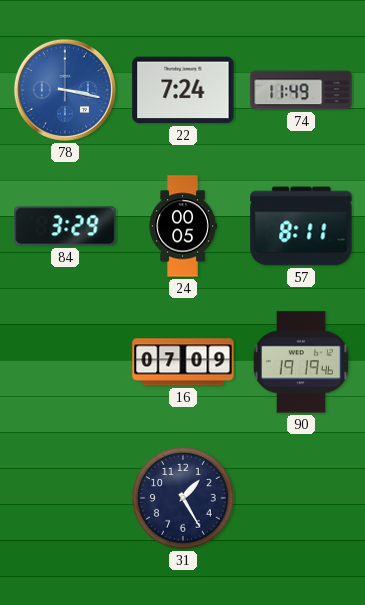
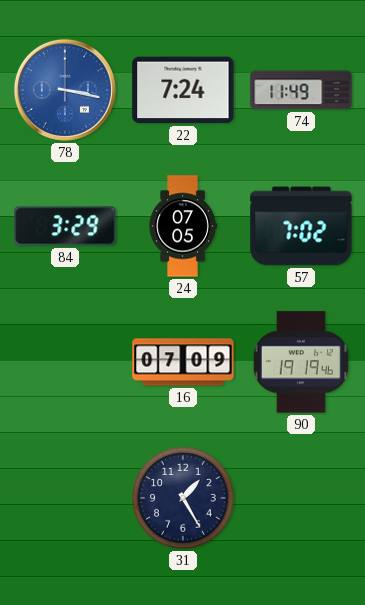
24: 00:05 -> 07:05 (183, 226)
57: 8:11 -> 7:02 (301, 226)
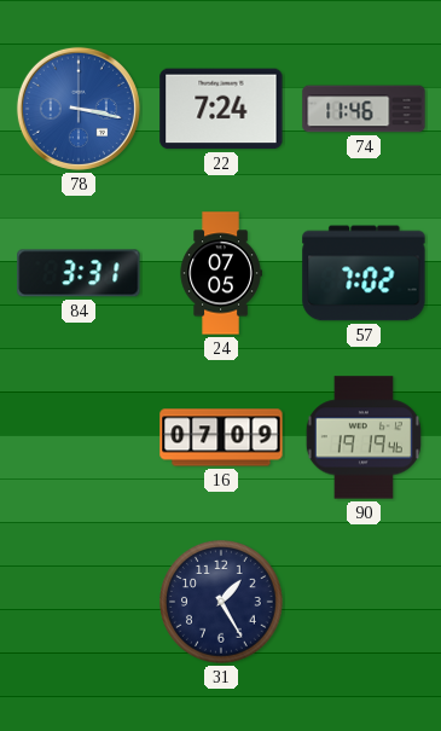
74: 11:49 -> 11:46 (364, 109)
84: 3:29 -> 3:31 (79, 273)
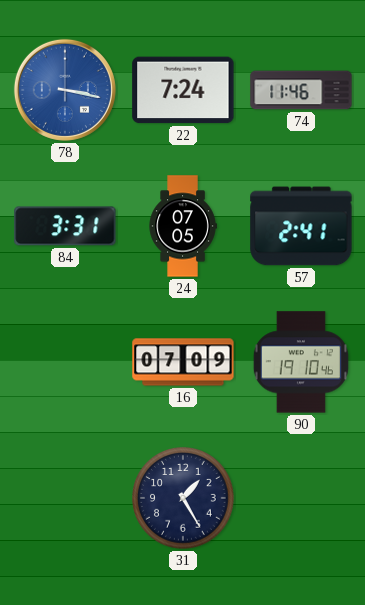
57: 7:02 -> 2:41 (301, 226)
90: 19:19 -> 19:10 (301, 362)
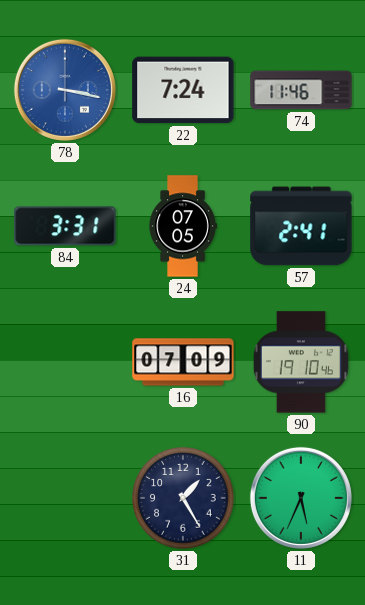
11: none -> 5:34 (301, 498)
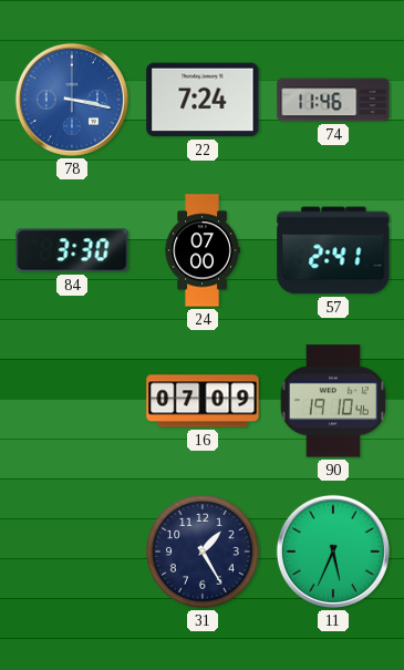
84: 3:31 -> 3:30 (72, 250)
24: 07:05 -> 07:00 (203, 250)
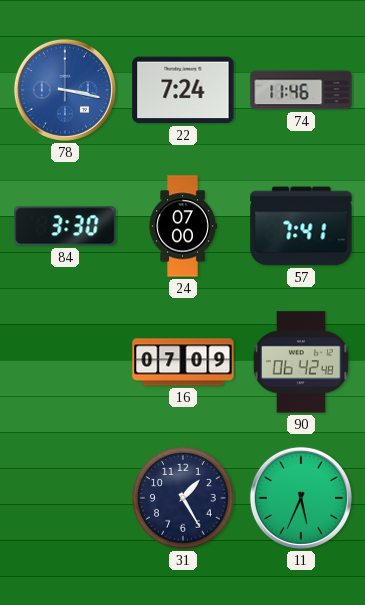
57: 2:41 -> 7:41 (301, 226)
90: 19:10 -> 06:42 (301, 362)
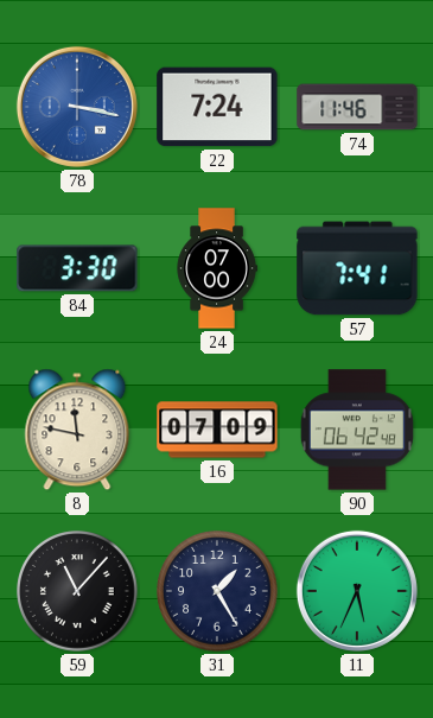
8: none -> 11:47 (77, 430)
59: none -> 11:07 (77, 591)
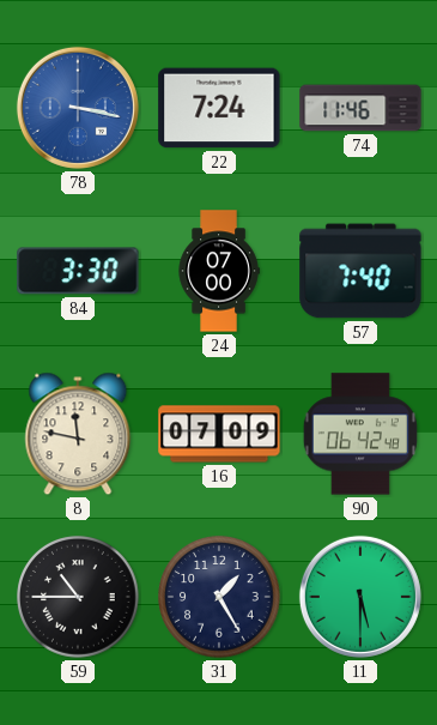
57: 7:41 -> 7:40 (360, 271)
59: 11:07 -> 10:45 (78, 597)
11: 5:34 -> 5:30 (360, 597)
